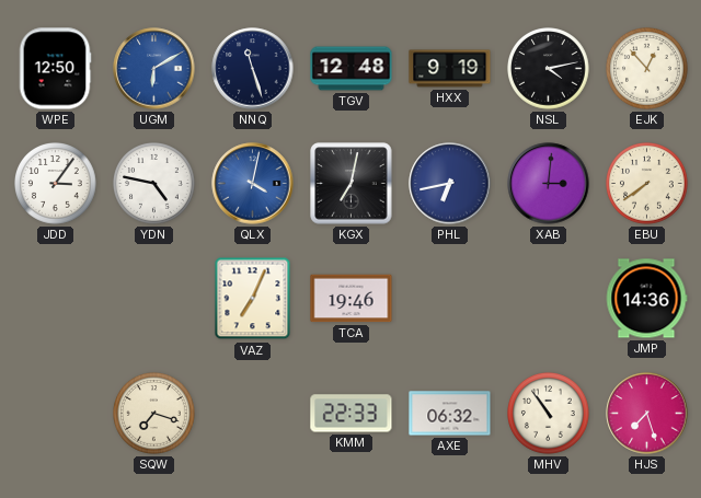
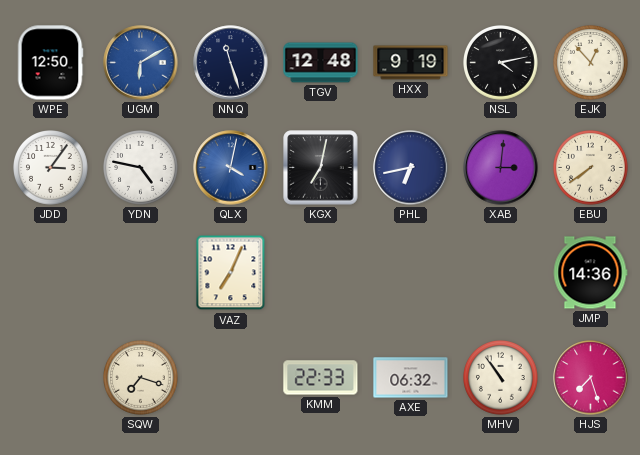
TCA: 19:46 -> none (352, 299)
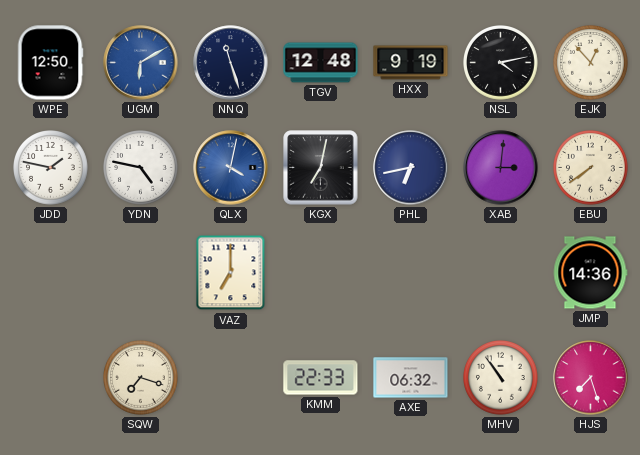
JDD: 3:06 -> 1:47 (51, 168)
VAZ: 7:04 -> 7:00 (231, 273)
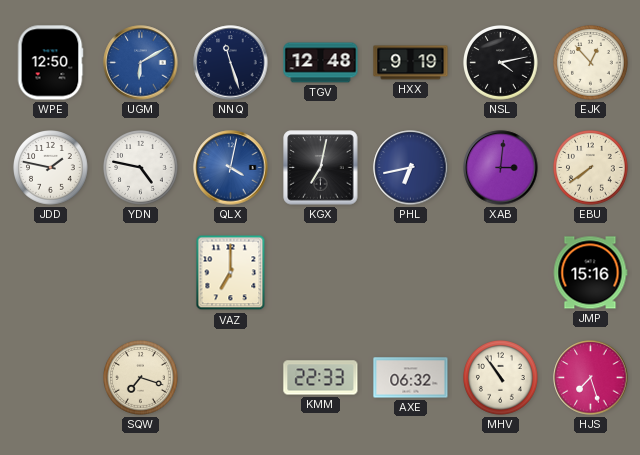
JMP: 14:36 -> 15:16 (590, 273)
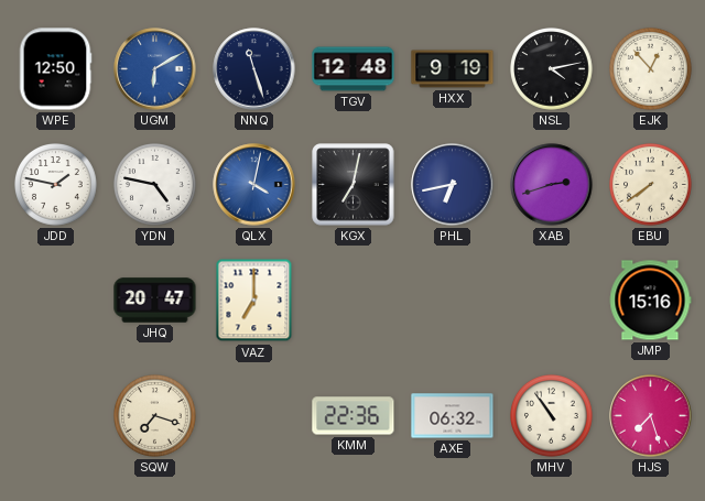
XAB: 3:01 -> 2:42 (552, 185)
JHQ: none -> 20:47 (155, 301)
KMM: 22:33 -> 22:36 (354, 416)
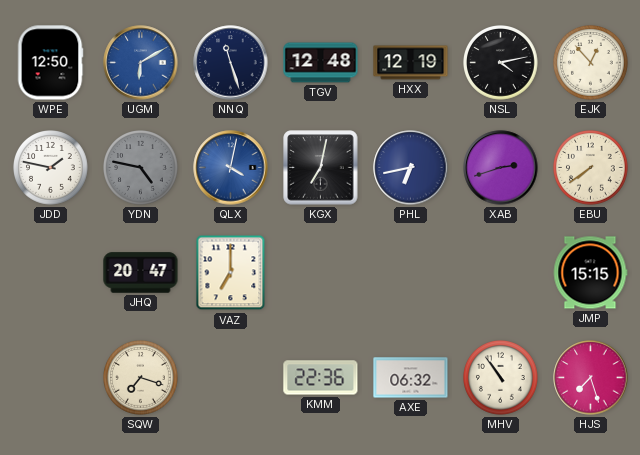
HXX: 9:19 -> 12:19 (411, 63)
YDN dial: white -> grey (141, 168)
JMP: 15:16 -> 15:15 (590, 273)
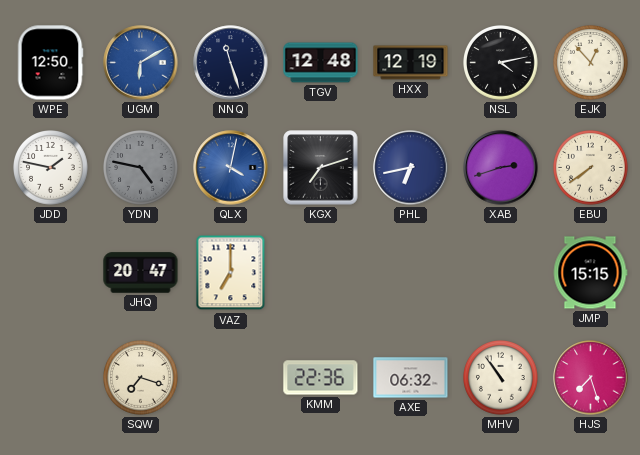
KGX: 7:02 -> 7:12 (321, 168)
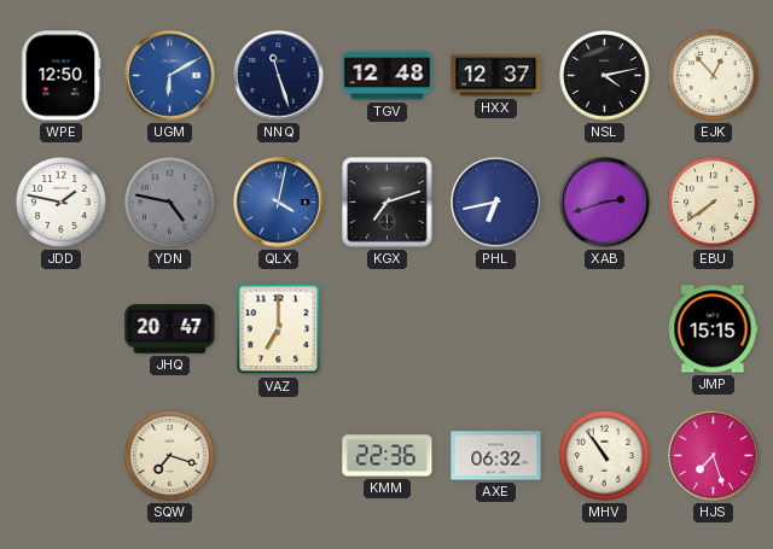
HXX: 12:19 -> 12:37 (496, 76)
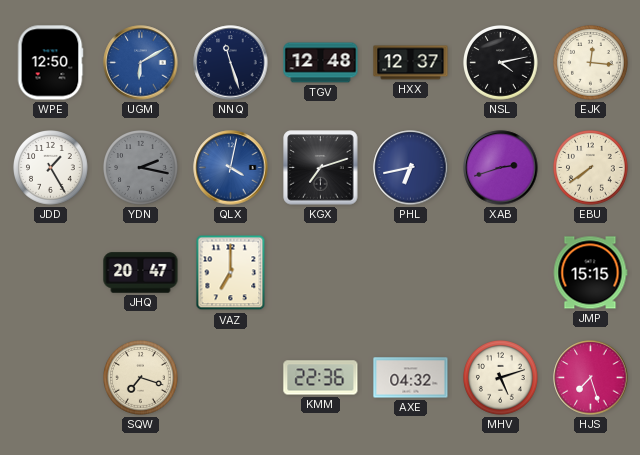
EJK: 12:53 -> 12:16 (591, 63)
JDD: 1:47 -> 1:25 (51, 168)
YDN: 4:47 -> 2:17 (141, 168)
AXE: 06:32 -> 04:32 (411, 378)
MHV: 10:54 -> 5:12 (501, 378)
